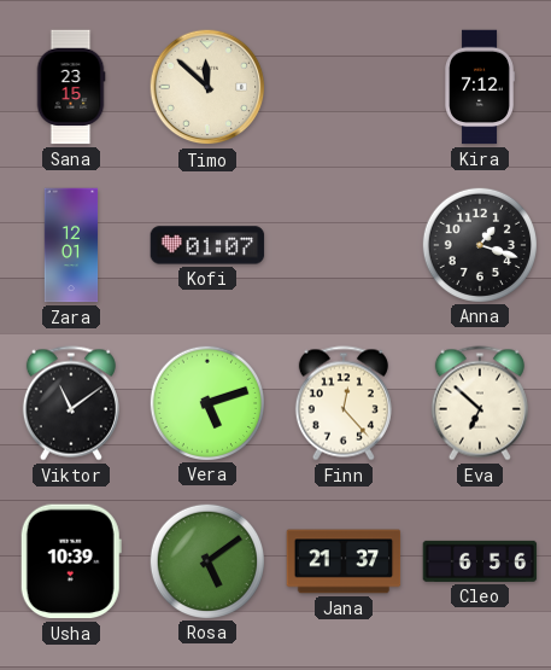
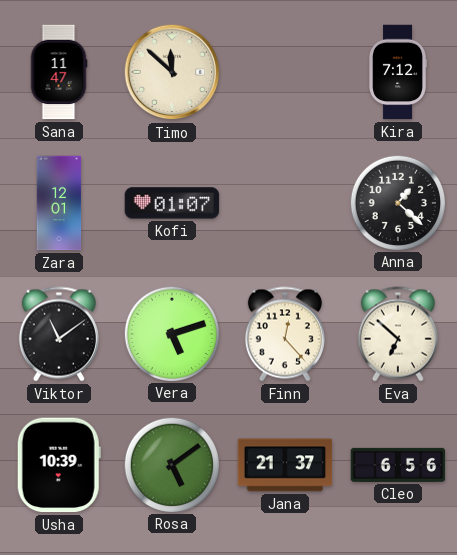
Sana: 23:15 -> 11:47 (59, 72)
Anna: 1:18 -> 1:22 (397, 202)
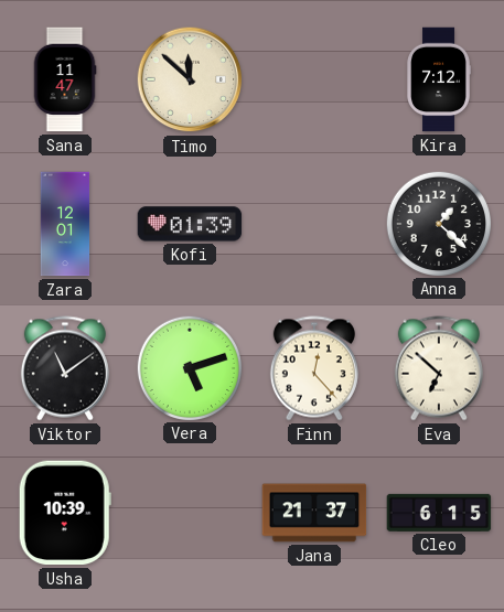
Kofi: 01:07 -> 01:39 (190, 224)
Rosa: 5:09 -> none (171, 464)
Cleo: 6:56 -> 6:15 (439, 513)
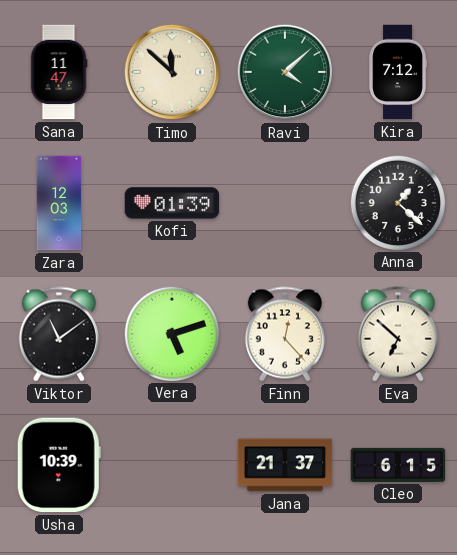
Ravi: none -> 4:08 (285, 72)
Zara: 12:01 -> 12:03 (59, 203)
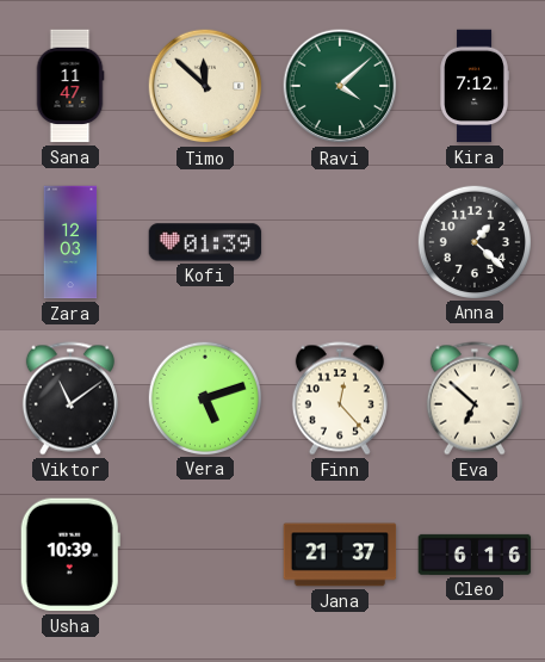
Cleo: 6:15 -> 6:16 (475, 555)
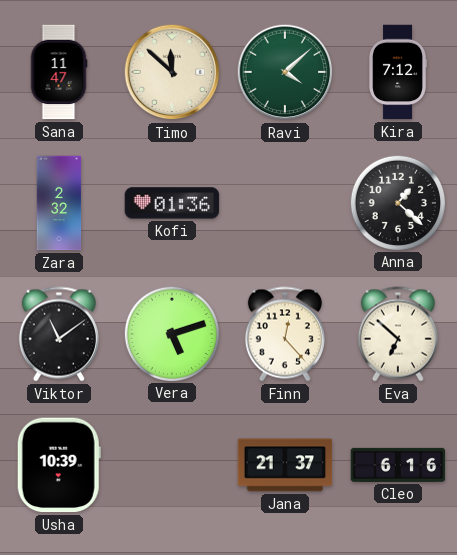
Zara: 12:03 -> 2:32 (59, 203)
Kofi: 01:39 -> 01:36 (172, 203)
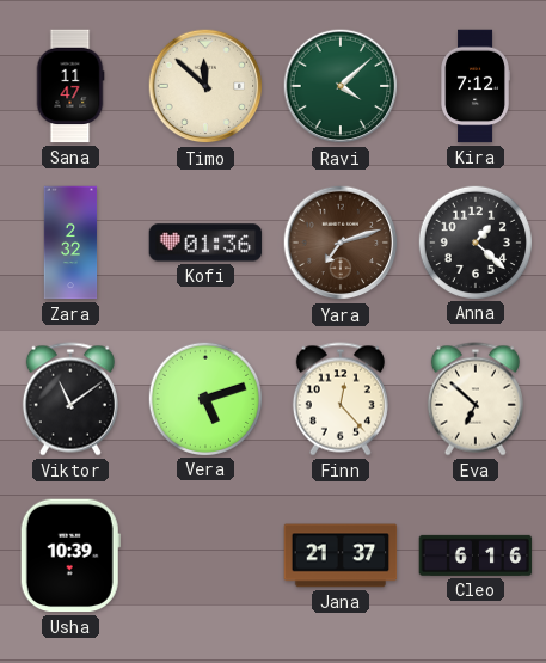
Yara: none -> 7:12 (341, 243)
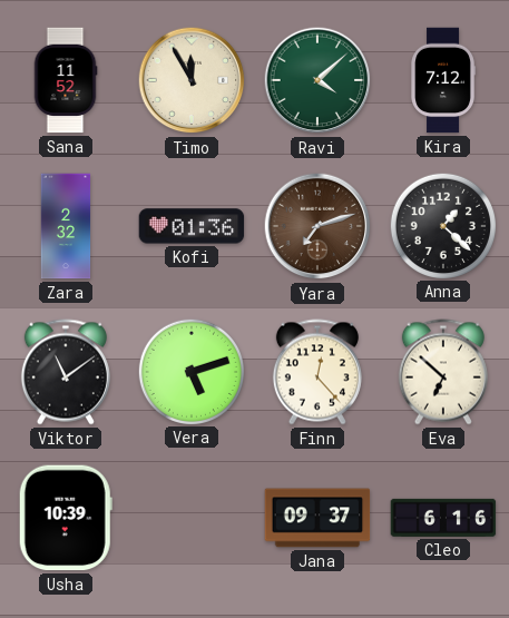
Sana: 11:47 -> 11:52 (66, 80)
Timo: 11:52 -> 11:55 (192, 80)
Jana: 21:37 -> 09:37 (317, 518)
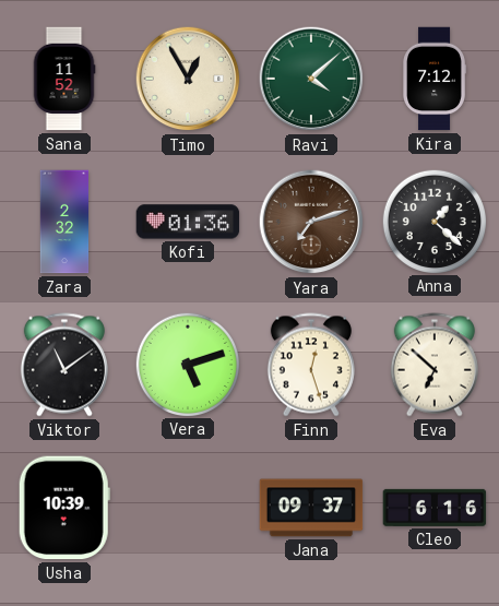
Timo: 11:55 -> 12:55 (188, 79)
Finn: 12:23 -> 12:27 (311, 365)
